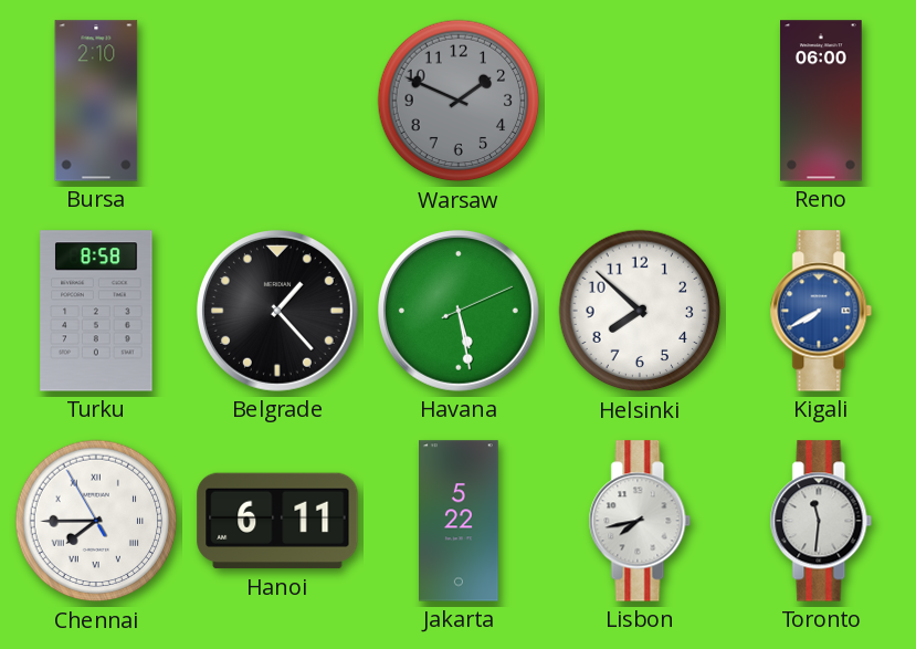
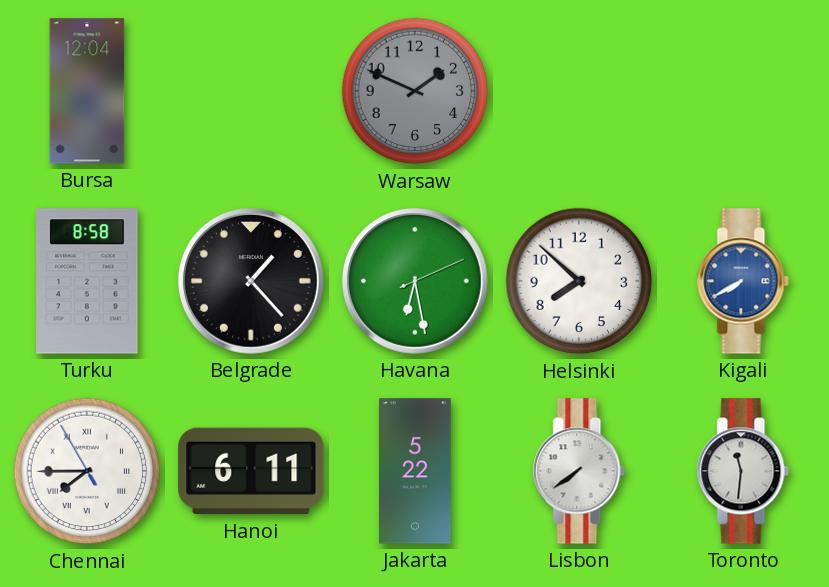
Bursa: 2:10 -> 12:04 (87, 91)
Reno: 06:00 -> none (821, 101)
Havana: 5:28 -> 6:28 (415, 281)
Lisbon: 7:43 -> 7:39 (579, 471)
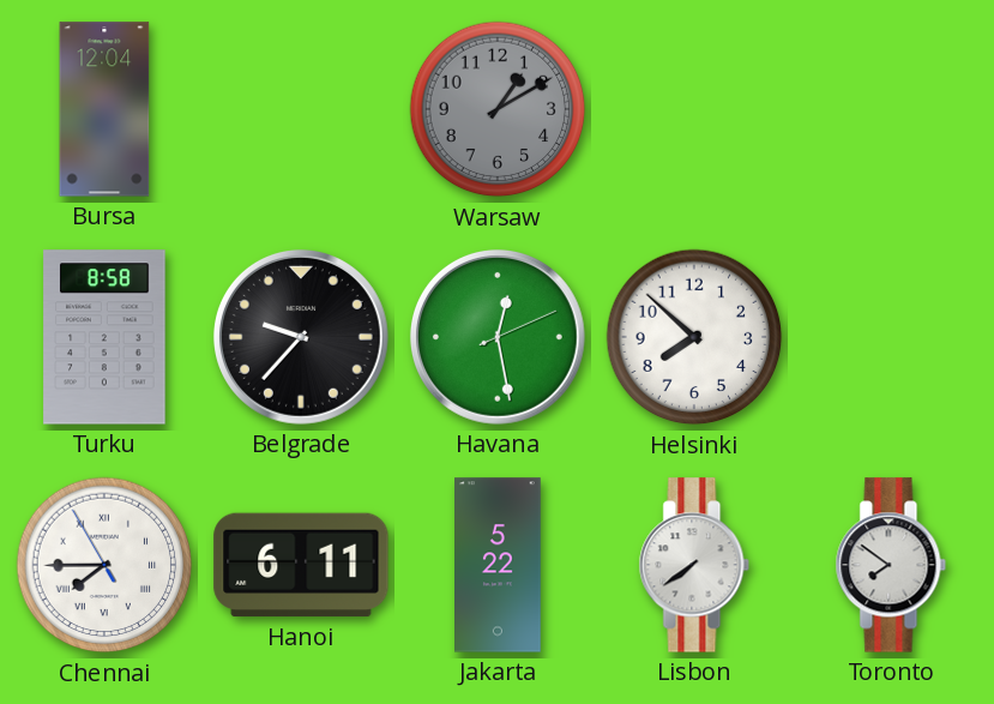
Warsaw: 1:49 -> 1:10 (498, 109)
Belgrade: 1:23 -> 9:37 (301, 337)
Havana: 6:28 -> 12:28 (498, 337)
Kigali: 7:40 -> none (743, 281)
Toronto: 11:31 -> 7:51 (891, 565)
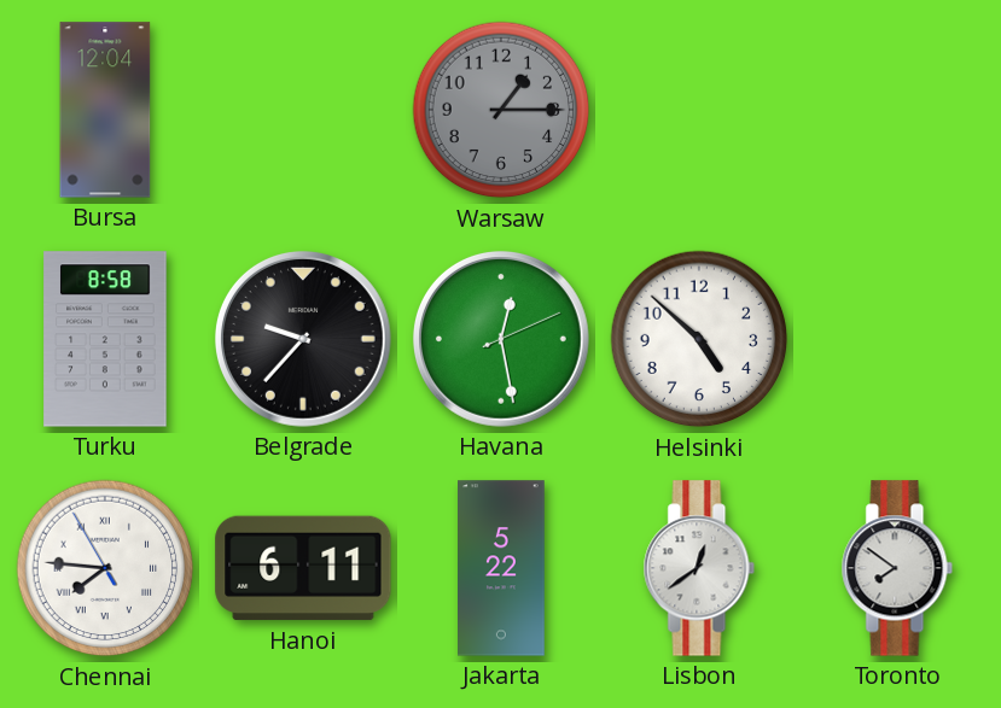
Warsaw: 1:10 -> 1:15 (501, 110)
Helsinki: 7:52 -> 4:52 (699, 339)
Chennai: 7:44 -> 7:45 (105, 568)
Lisbon: 7:39 -> 12:39 (699, 568)
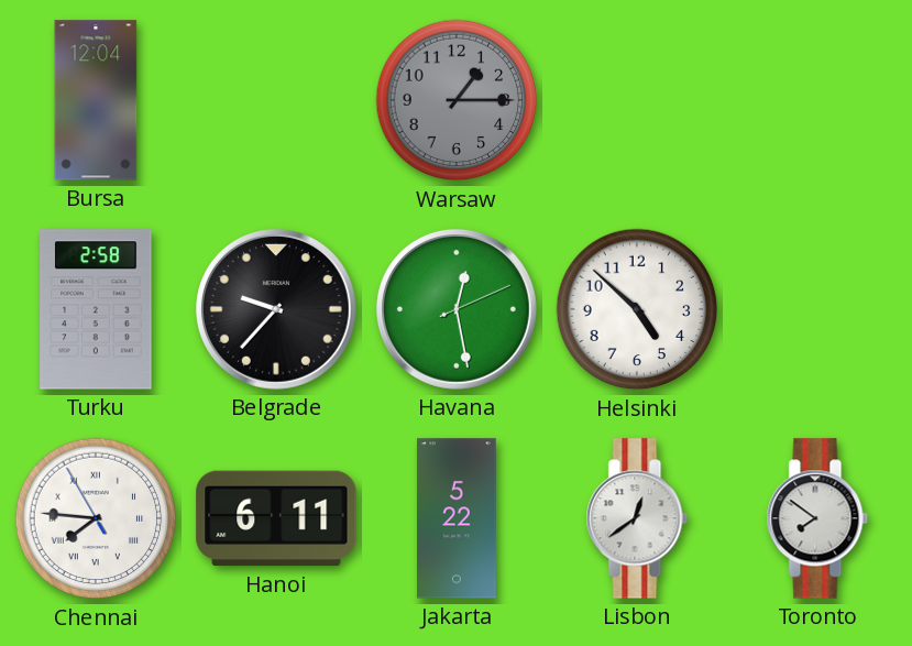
Turku: 8:58 -> 2:58 (96, 309)
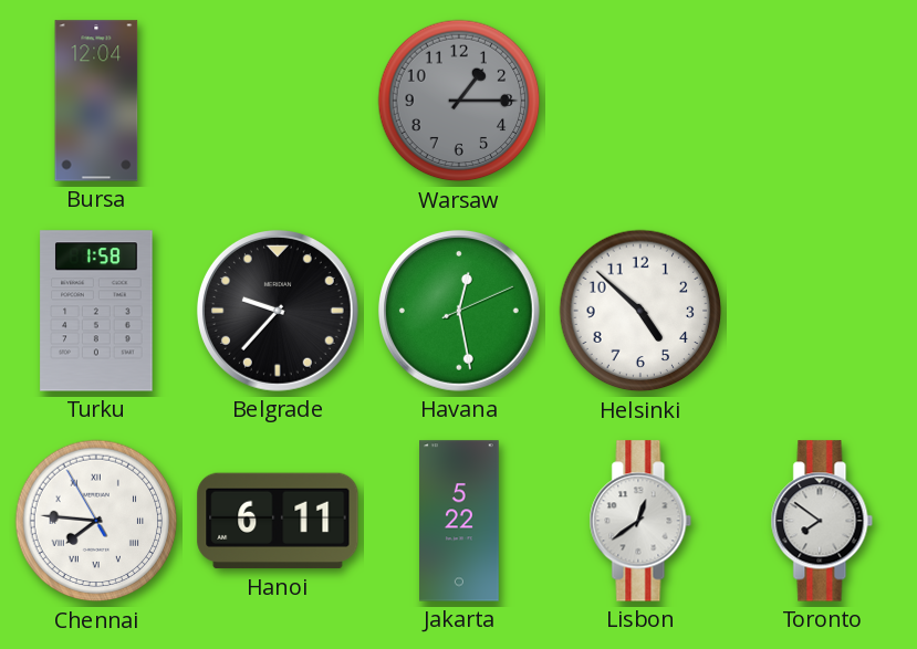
Turku: 2:58 -> 1:58 (96, 311)
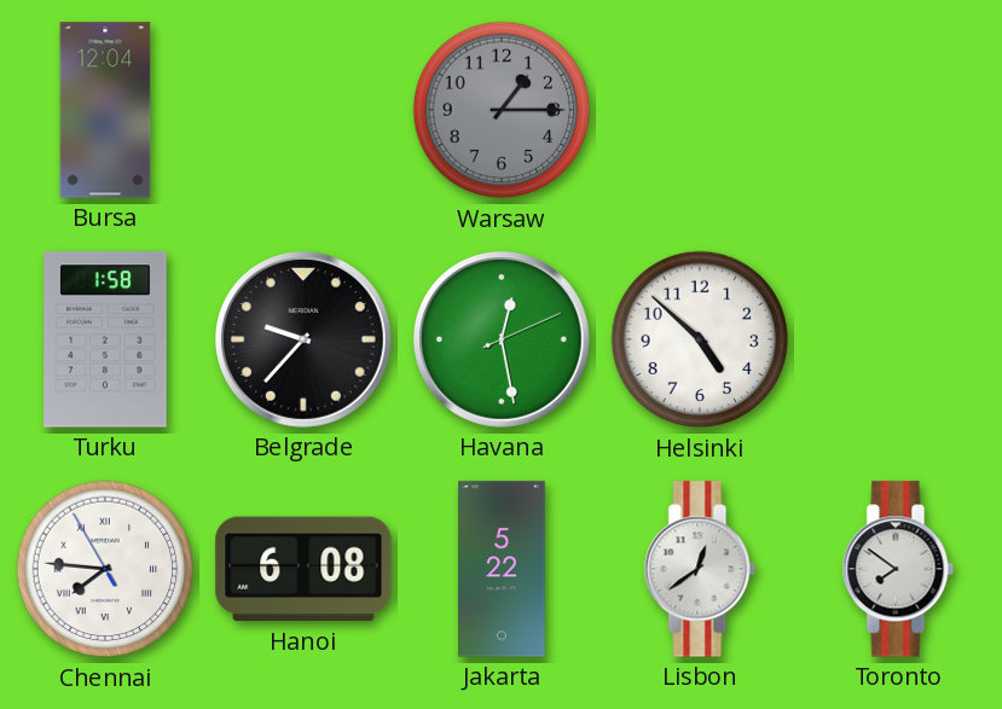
Hanoi: 6:11 -> 6:08 (303, 569)
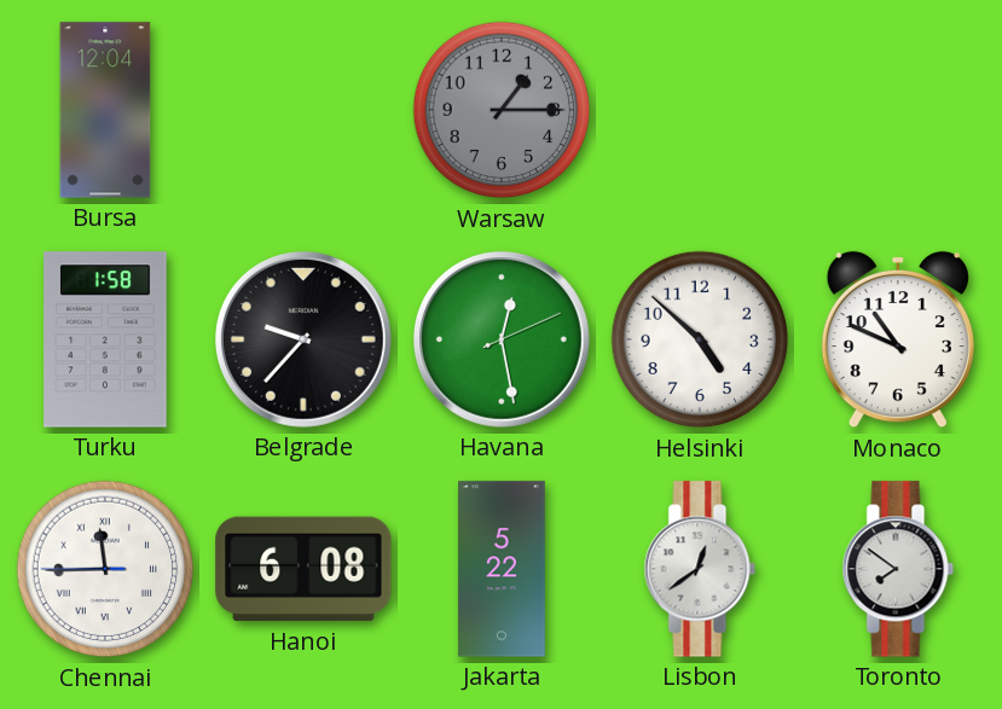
Monaco: none -> 10:49 (898, 339)
Chennai: 7:45 -> 11:44 (105, 569)
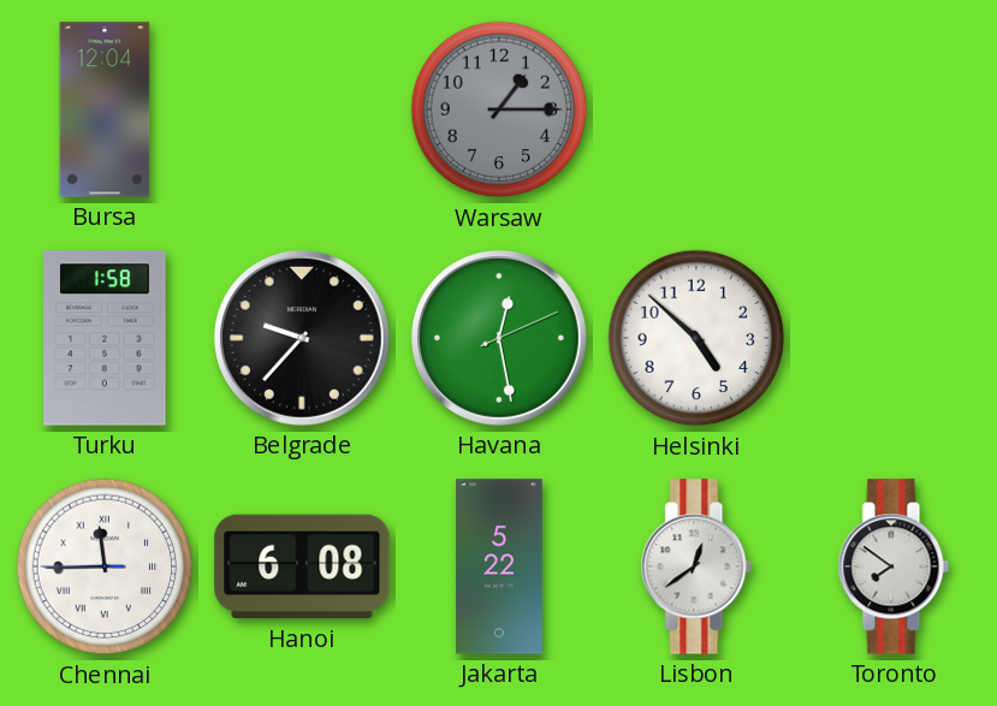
Monaco: 10:49 -> none (898, 339)
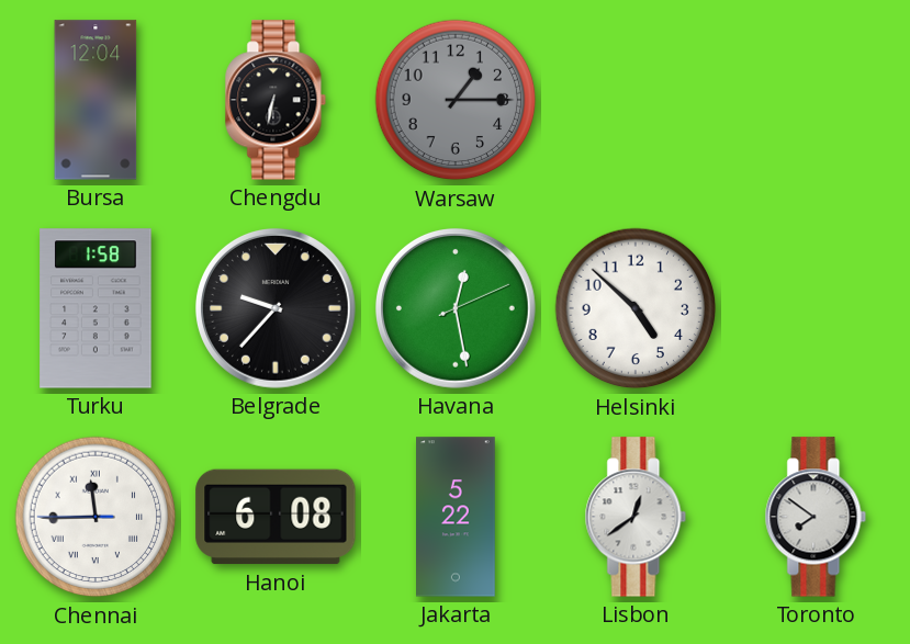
Chengdu: none -> 6:32 (276, 100)
